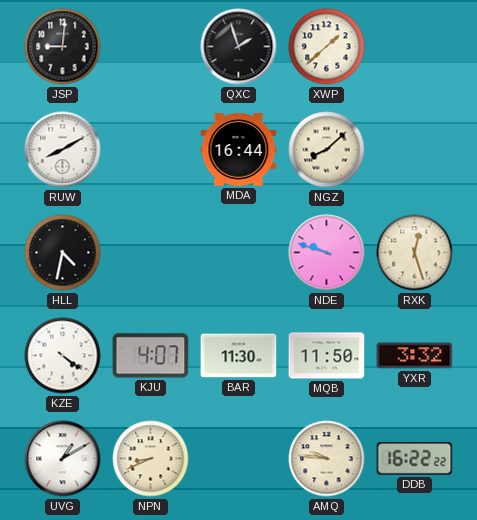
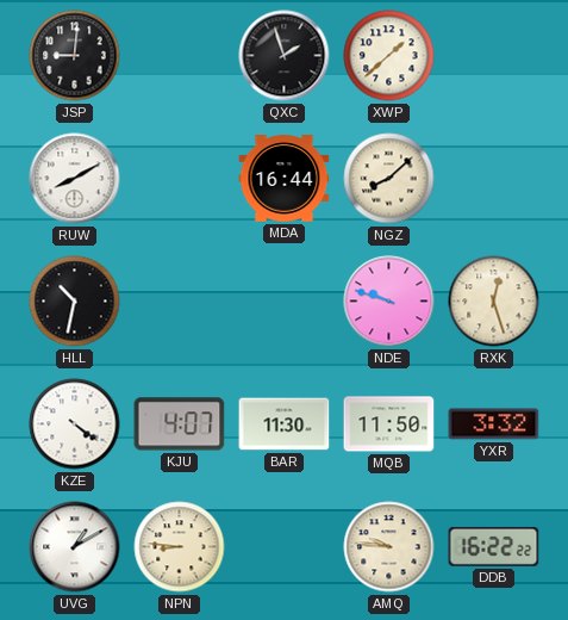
HLL: 4:32 -> 10:32 (75, 302)
NPN: 8:41 -> 8:46 (180, 547)
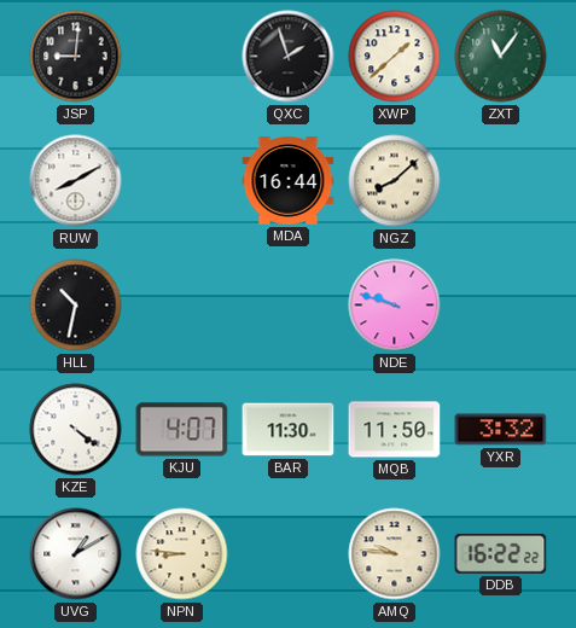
ZXT: none -> 11:06 (501, 57)
RXK: 12:27 -> none (494, 302)
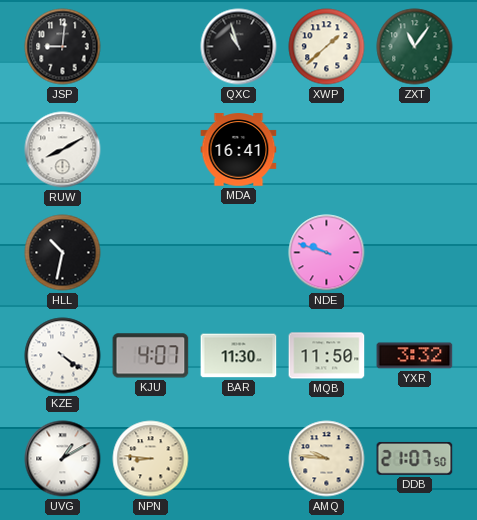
QXC: 1:57 -> 10:57 (239, 47)
MDA: 16:44 -> 16:41 (239, 150)
NGZ: 8:08 -> none (395, 181)
DDB: 16:22 -> 21:07 (415, 458)
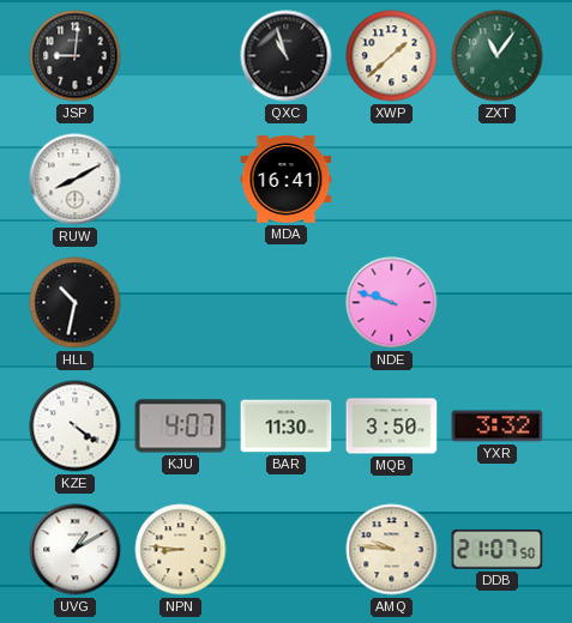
MQB: 11:50 -> 3:50 (392, 427)
